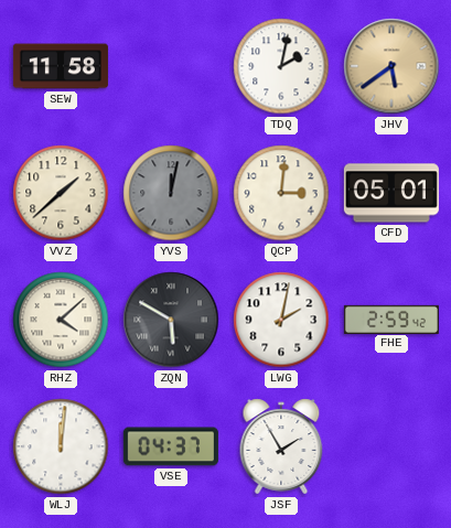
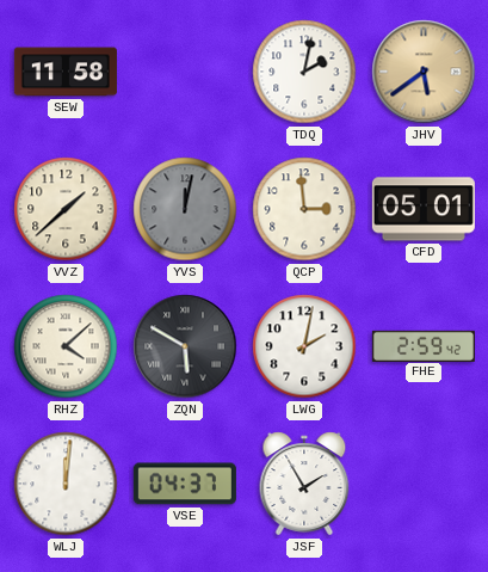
QCP: 3:01 -> 2:59 (304, 209)
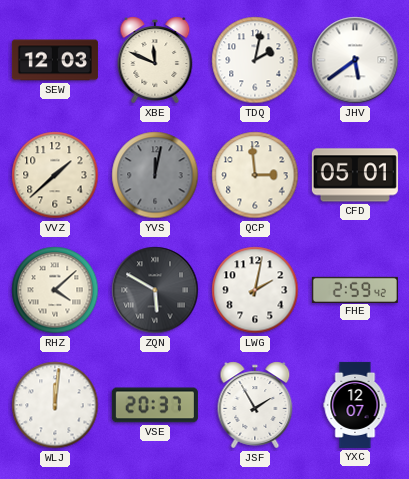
SEW: 11:58 -> 12:03 (55, 60)
XBE: none -> 11:49 (155, 60)
JHV dial: champagne -> white (355, 60)
VSE: 04:37 -> 20:37 (155, 405)
YXC: none -> 12:07 (355, 405)
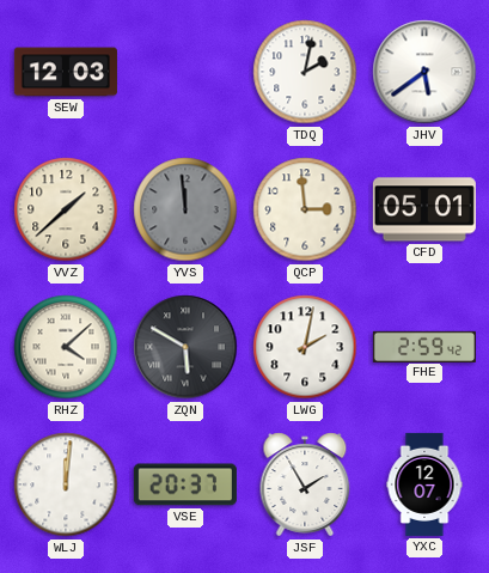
XBE: 11:49 -> none (155, 60)
YVS: 12:02 -> 11:59 (185, 209)
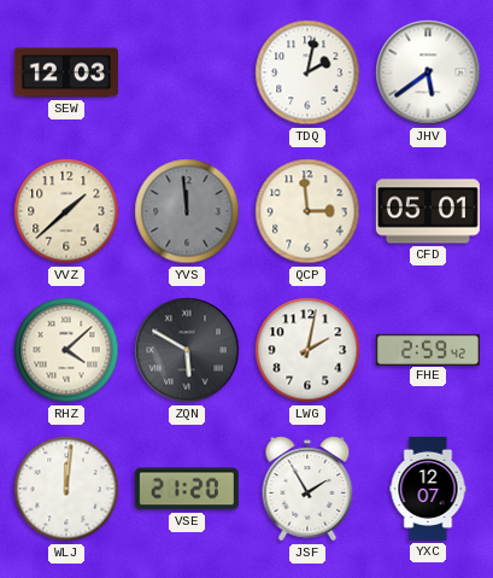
VSE: 20:37 -> 21:20 (187, 489)
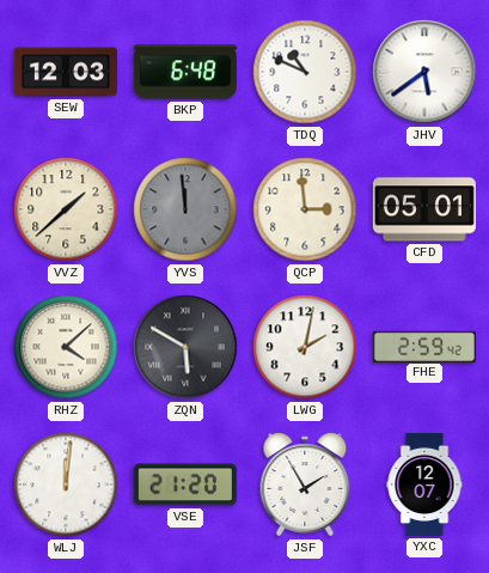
BKP: none -> 6:48 (185, 72)
TDQ: 2:02 -> 10:49 (305, 72)
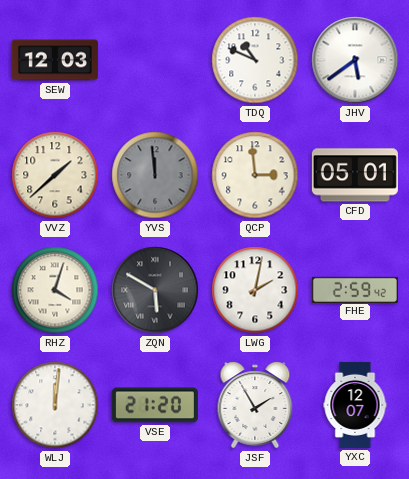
BKP: 6:48 -> none (185, 72)
RHZ: 4:08 -> 4:03 (55, 290)
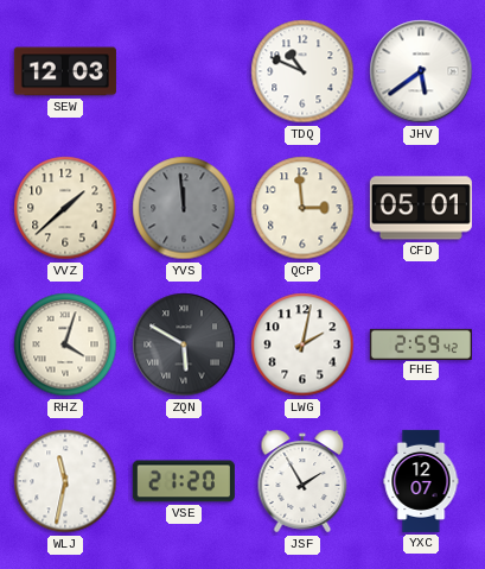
WLJ: 12:01 -> 11:32 (65, 481)
